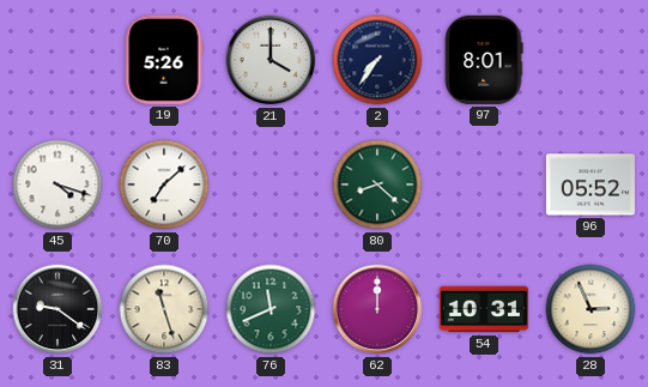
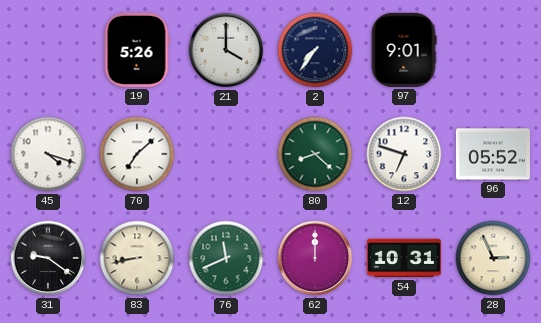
97: 8:01 -> 9:01 (404, 50)
12: none -> 6:48 (404, 154)
83: 11:27 -> 8:43 (137, 258)
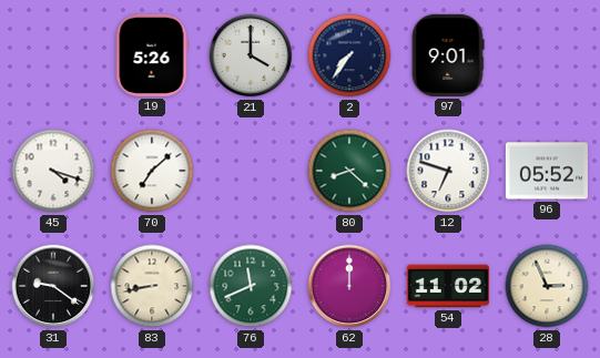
54: 10:31 -> 11:02 (448, 286)
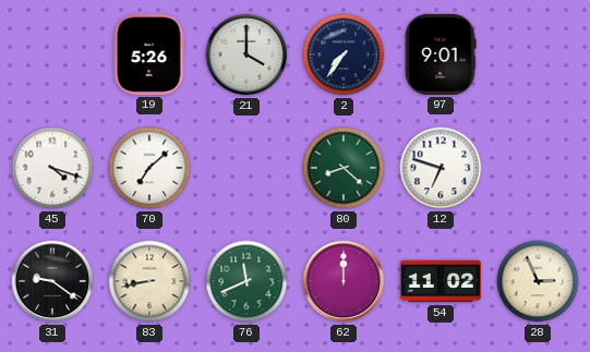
96: 05:52 -> none (547, 171)
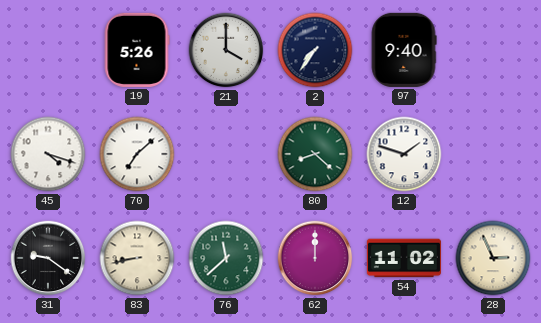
97: 9:01 -> 9:40 (404, 50)
12: 6:48 -> 1:48 (404, 154)
76: 11:41 -> 11:38 (226, 258)
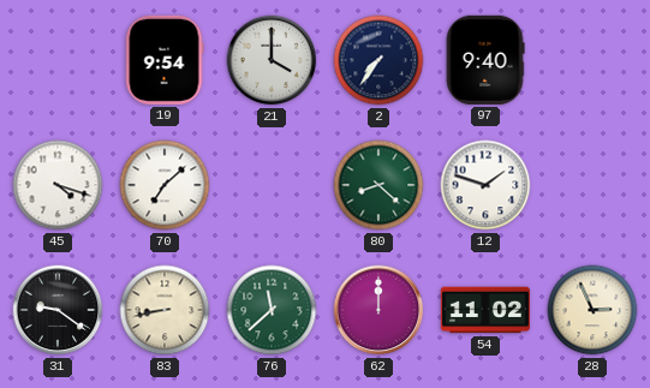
19: 5:26 -> 9:54 (165, 60)
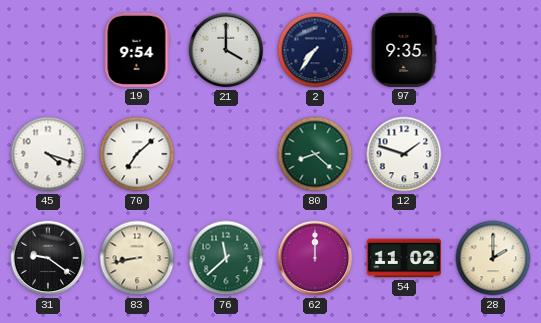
97: 9:40 -> 9:35 (404, 50)
28: 2:56 -> 2:00 (493, 258)
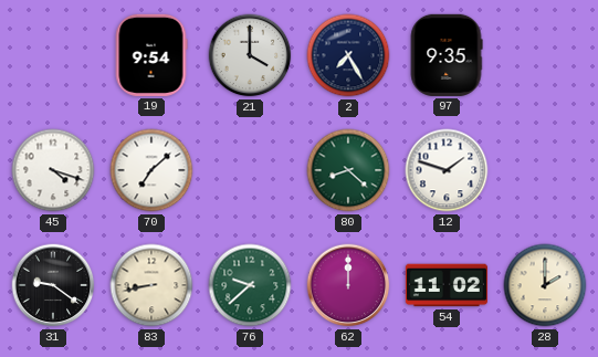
2: 7:36 -> 7:25 (348, 55)
76: 11:38 -> 9:38 (250, 285)
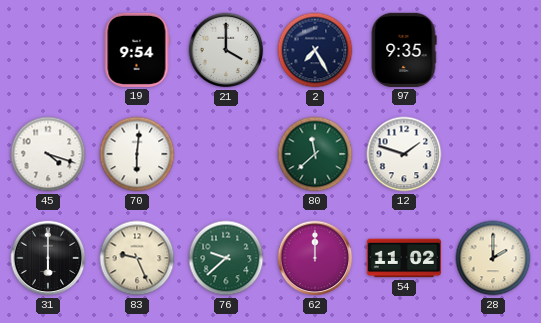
70: 7:08 -> 6:01 (137, 154)
80: 8:22 -> 11:38 (315, 154)
31: 9:21 -> 6:00 (48, 258)
83: 8:43 -> 9:26 (137, 258)
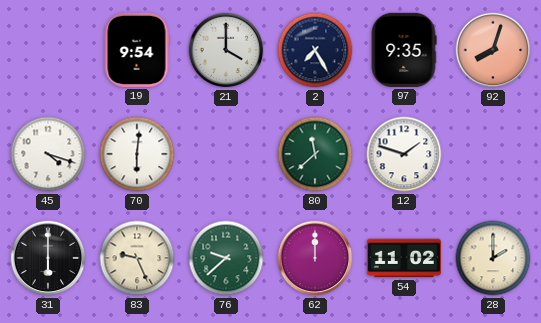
92: none -> 8:03 (493, 50)
